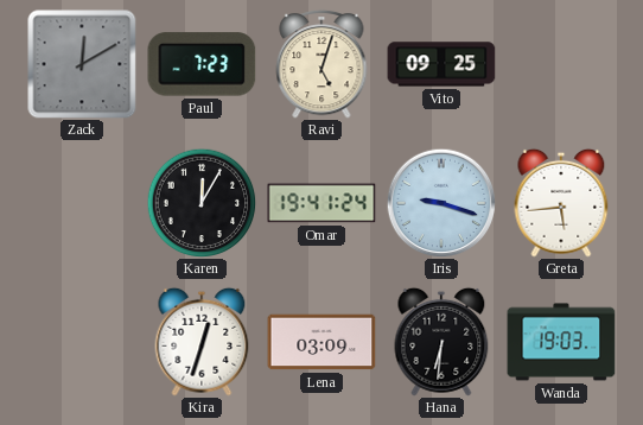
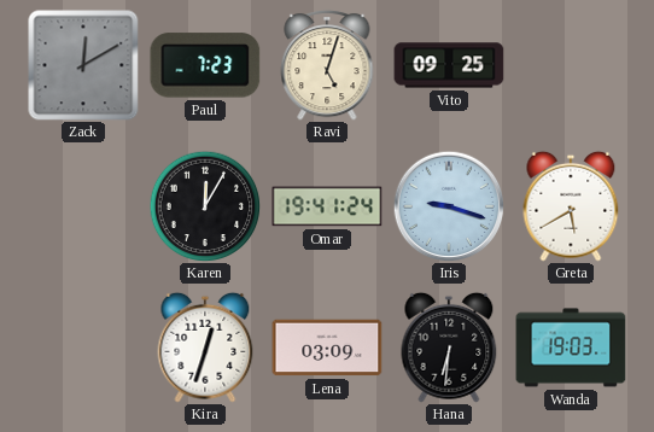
Greta: 5:44 -> 5:40 (571, 206)
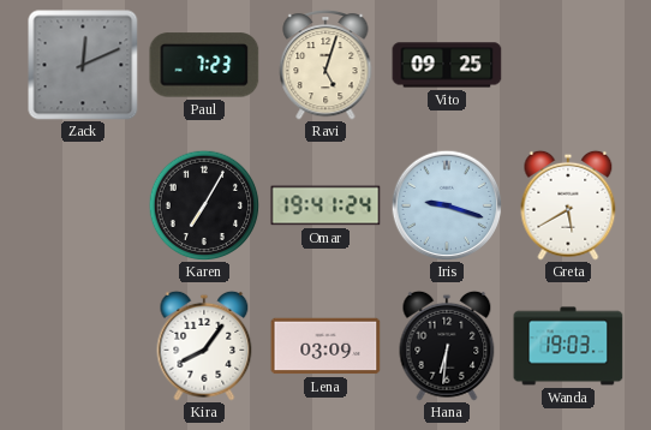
Zack: 12:10 -> 12:11 (83, 65)
Karen: 12:05 -> 7:05 (204, 205)
Kira: 12:33 -> 8:06 (204, 346)
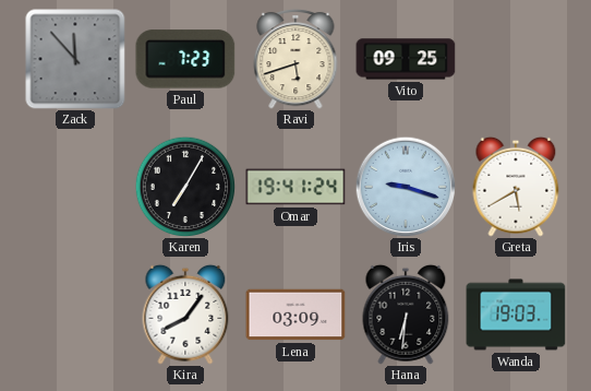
Zack: 12:11 -> 11:53 (75, 59)
Ravi: 5:03 -> 5:42 (295, 59)
